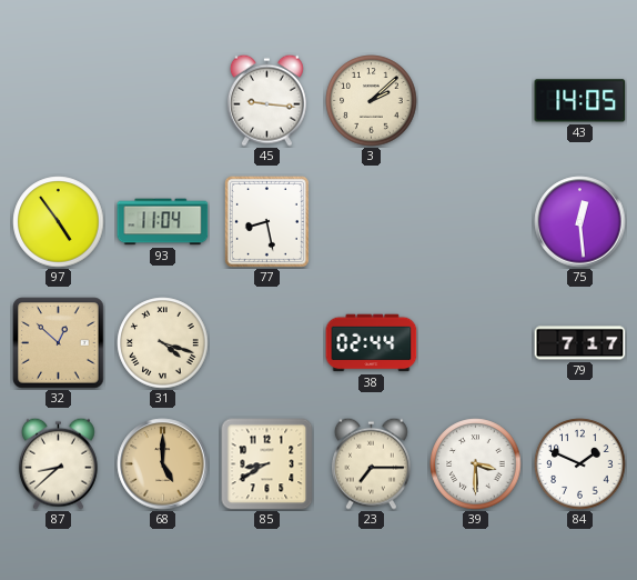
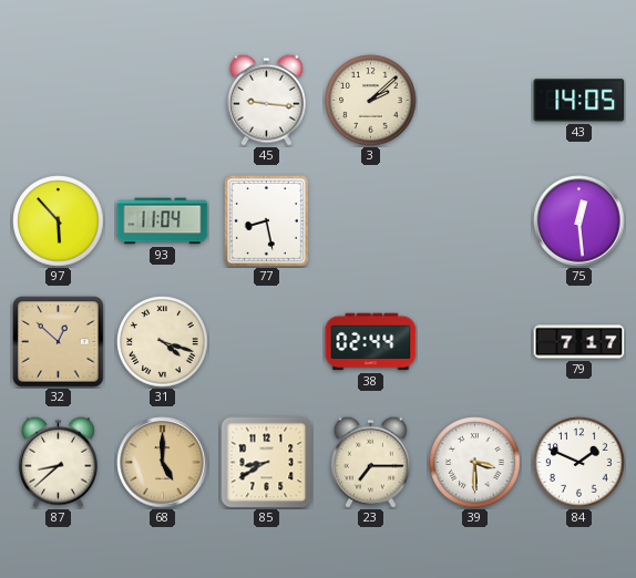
97: 4:54 -> 5:53 (59, 221)
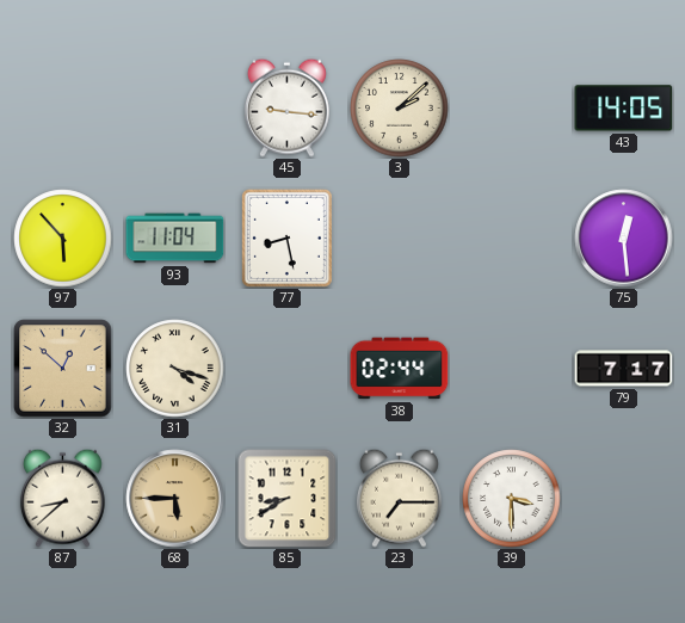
68: 5:00 -> 5:45 (175, 499)
84: 1:49 -> none (579, 463)
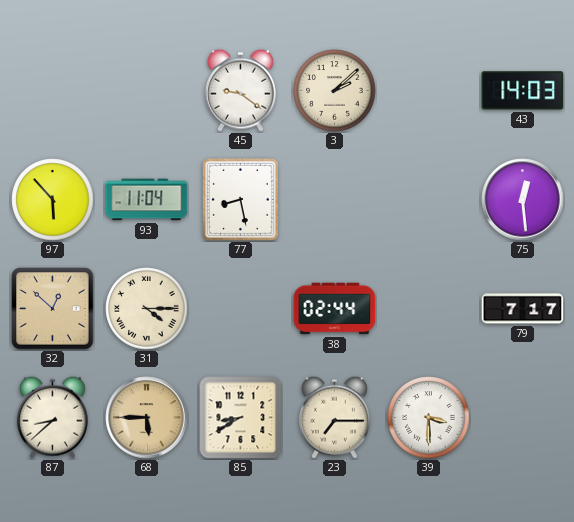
45: 9:16 -> 9:21 (240, 90)
43: 14:05 -> 14:03 (523, 91)
31: 4:18 -> 4:15 (147, 309)
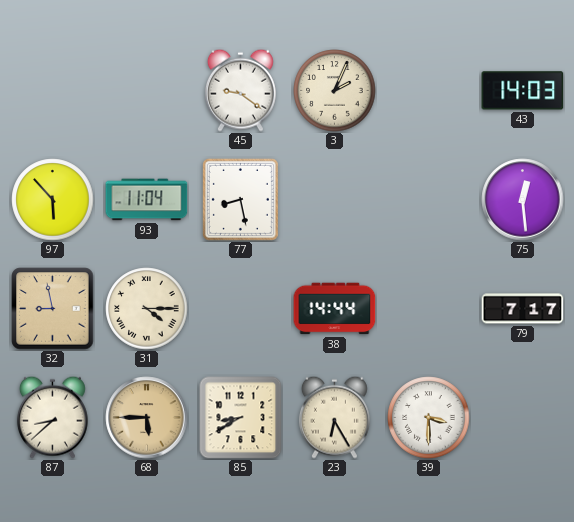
3: 2:08 -> 2:04 (335, 91)
32: 12:52 -> 8:58 (53, 309)
38: 02:44 -> 14:44 (335, 309)
23: 7:15 -> 6:25 (334, 417)
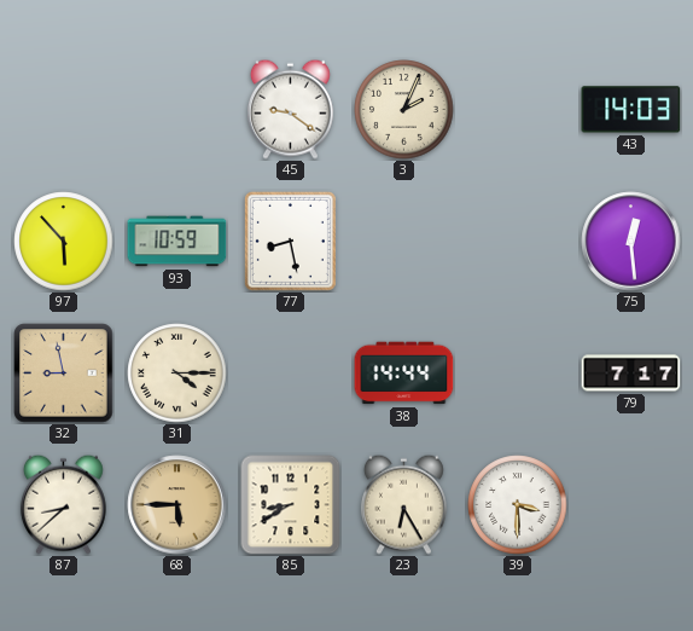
93: 11:04 -> 10:59 (177, 242)
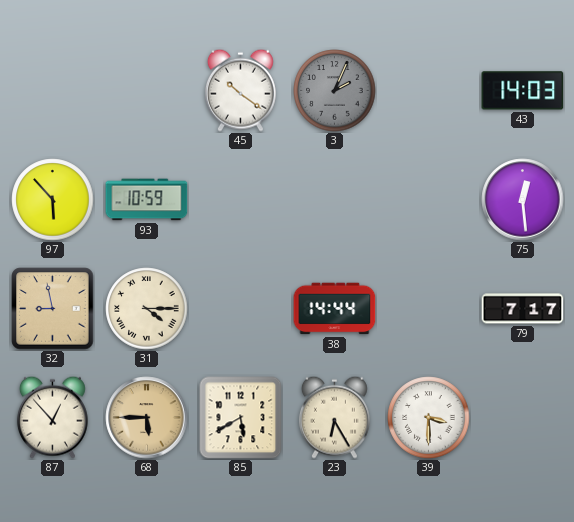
45: 9:21 -> 10:21 (240, 90)
3 dial: cream -> grey (335, 91)
77: 8:28 -> none (290, 241)
87: 8:38 -> 12:53 (52, 417)
85: 8:40 -> 5:40 (241, 418)
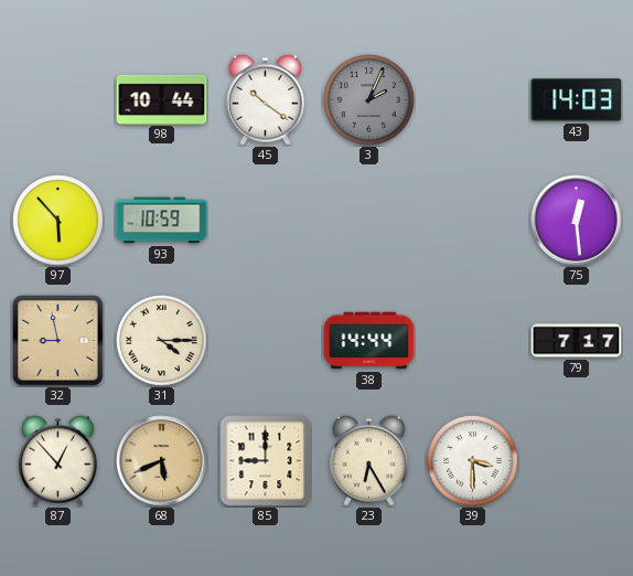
98: none -> 10:44 (162, 99)
68: 5:45 -> 5:41 (162, 461)
85: 5:40 -> 9:00 (266, 461)
